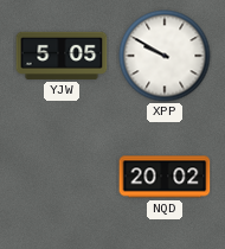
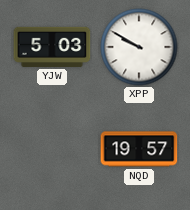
YJW: 5:05 -> 5:03 (52, 47)
NQD: 20:02 -> 19:57 (139, 149)
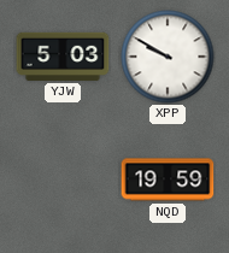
NQD: 19:57 -> 19:59 (168, 180)
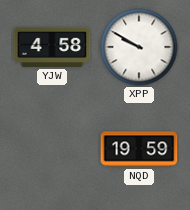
YJW: 5:03 -> 4:58 (52, 47)
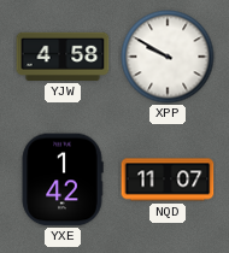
YXE: none -> 1:42 (63, 180)
NQD: 19:59 -> 11:07 (168, 180)
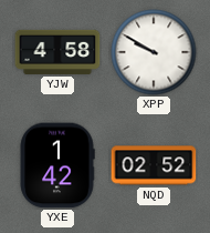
NQD: 11:07 -> 02:52 (154, 165)
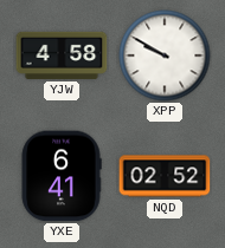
YXE: 1:42 -> 6:41 (62, 176)
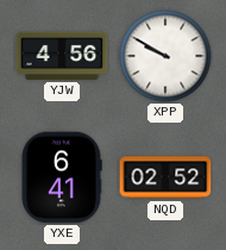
YJW: 4:58 -> 4:56 (62, 56)
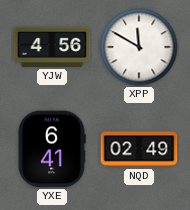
XPP: 9:50 -> 11:50 (139, 47)
NQD: 02:52 -> 02:49 (139, 149)
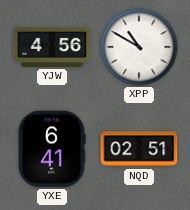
XPP: 11:50 -> 10:50 (139, 47)
NQD: 02:49 -> 02:51 (139, 149)
